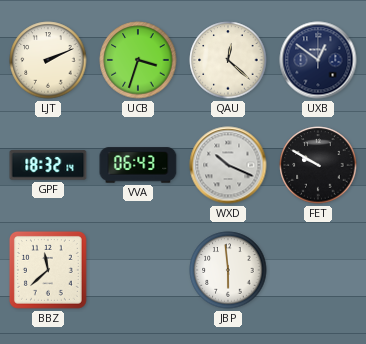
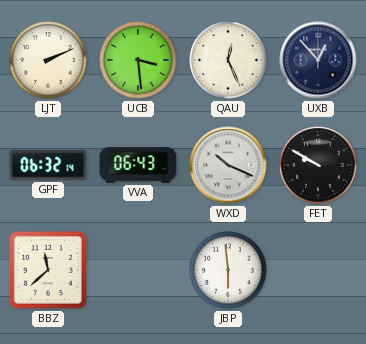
UCB: 3:33 -> 3:29 (138, 60)
QAU: 12:22 -> 12:26 (228, 60)
UXB: 12:51 -> 12:53 (318, 60)
GPF: 18:32 -> 06:32 (48, 165)
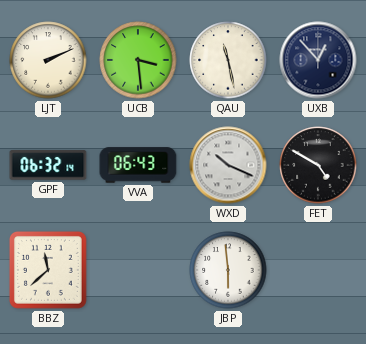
QAU: 12:26 -> 11:28 (228, 60)
FET: 9:50 -> 4:50 (318, 165)
